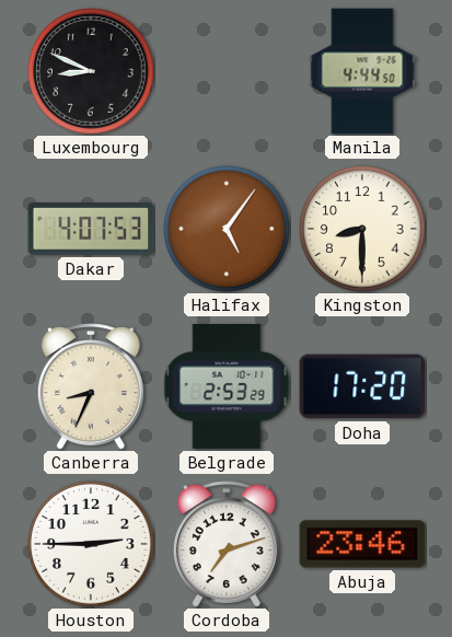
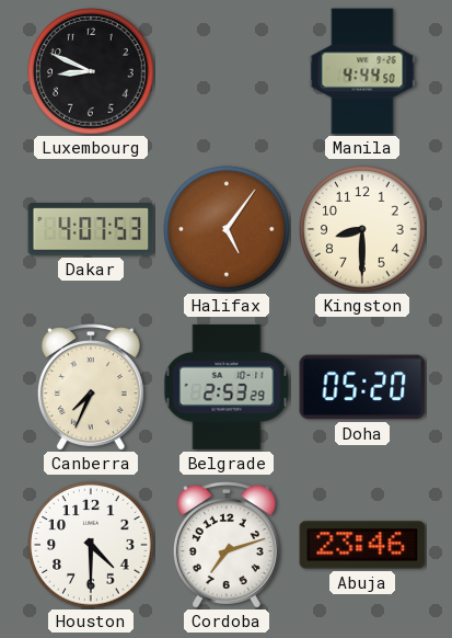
Canberra: 8:34 -> 7:34 (91, 387)
Doha: 17:20 -> 05:20 (362, 387)
Houston: 2:45 -> 4:30 (91, 545)
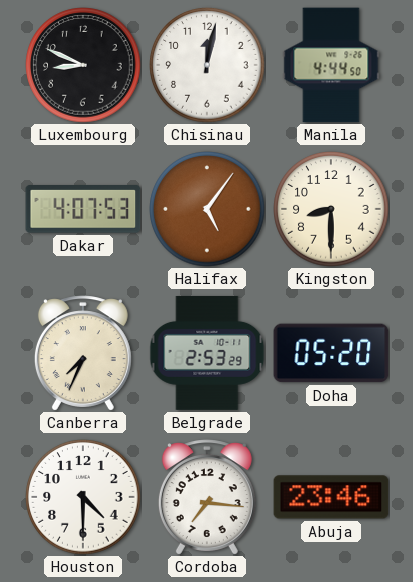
Chisinau: none -> 12:02 (207, 65)
Cordoba: 7:12 -> 7:16 (207, 497)
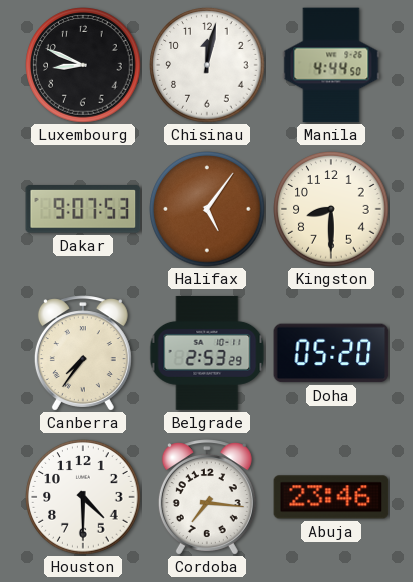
Dakar: 4:07 -> 9:07 (83, 210)
Canberra: 7:34 -> 7:36 (83, 353)
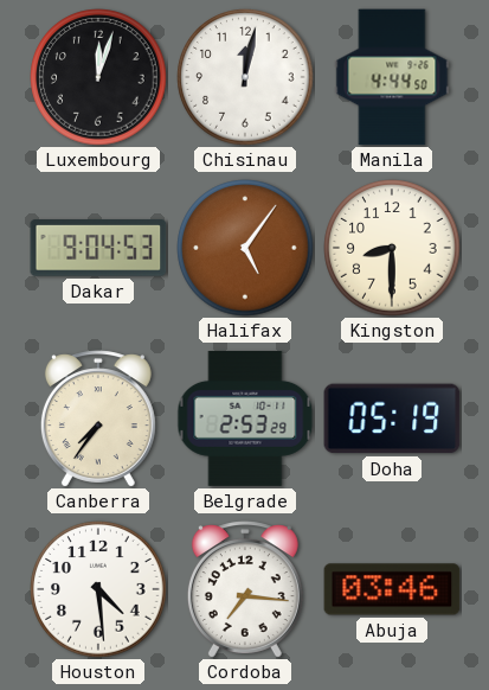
Luxembourg: 8:49 -> 12:03 (98, 77)
Dakar: 9:07 -> 9:04 (98, 249)
Doha: 05:20 -> 05:19 (392, 419)
Houston: 4:30 -> 4:29 (98, 589)
Abuja: 23:46 -> 03:46 (392, 589)
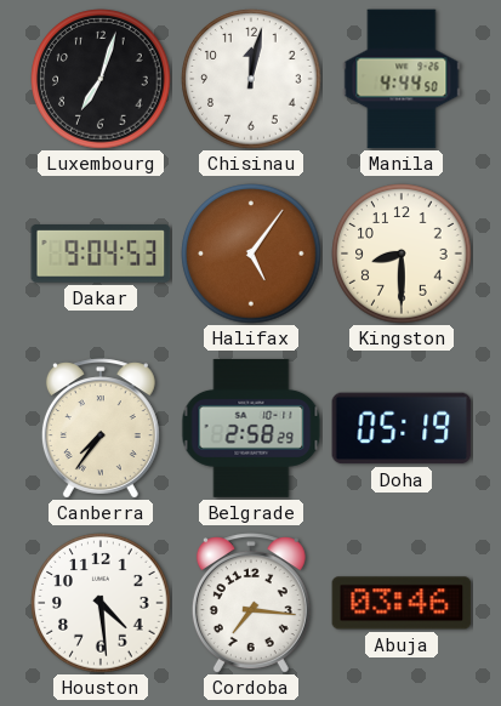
Luxembourg: 12:03 -> 7:03 (101, 79)
Belgrade: 2:53 -> 2:58 (251, 428)
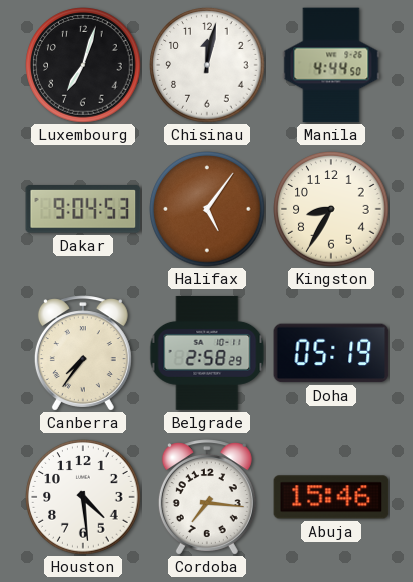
Kingston: 8:30 -> 8:35 (331, 209)
Abuja: 03:46 -> 15:46 (331, 497)
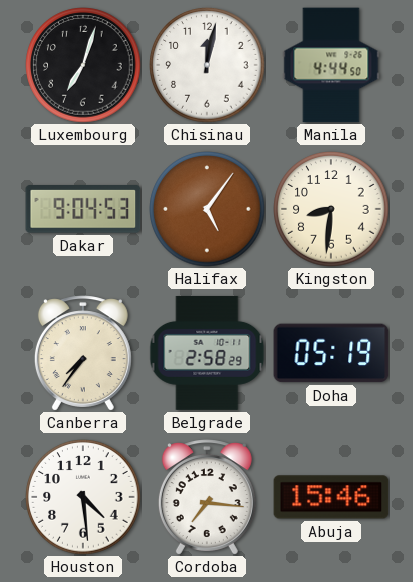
Kingston: 8:35 -> 8:31 (331, 209)
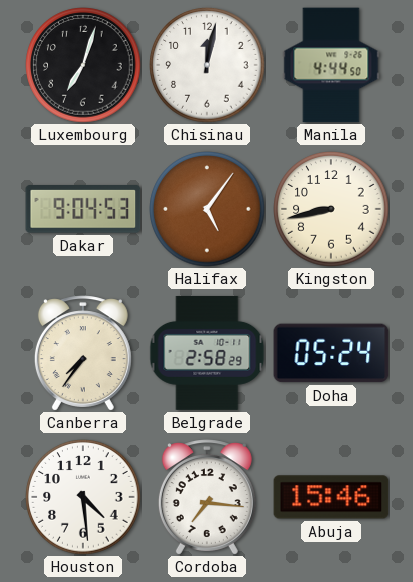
Kingston: 8:31 -> 8:43 (331, 209)
Doha: 05:19 -> 05:24 (331, 353)
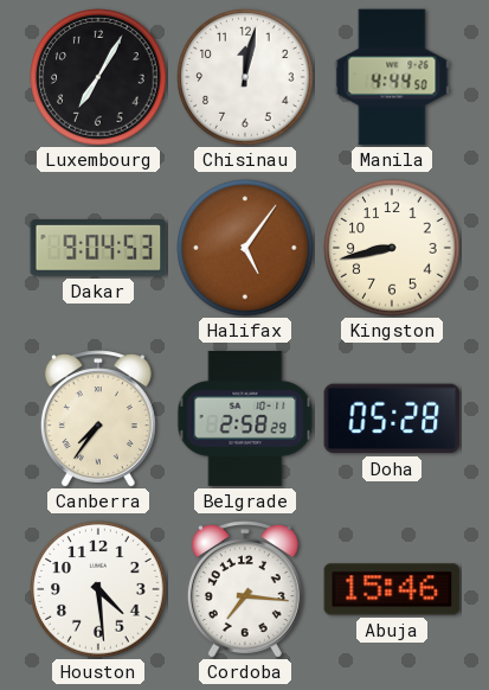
Luxembourg: 7:03 -> 7:05 (98, 77)
Doha: 05:24 -> 05:28 (392, 419)
